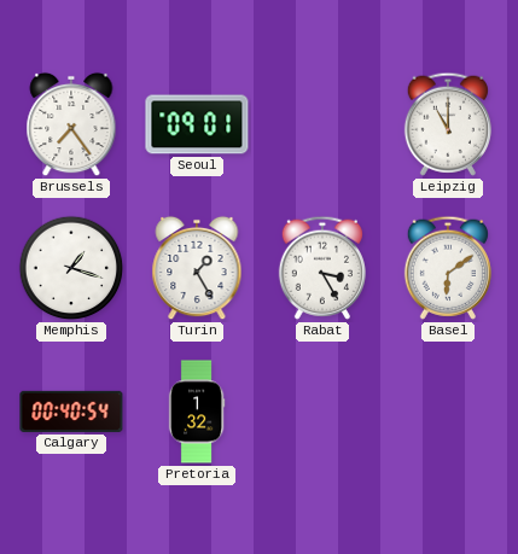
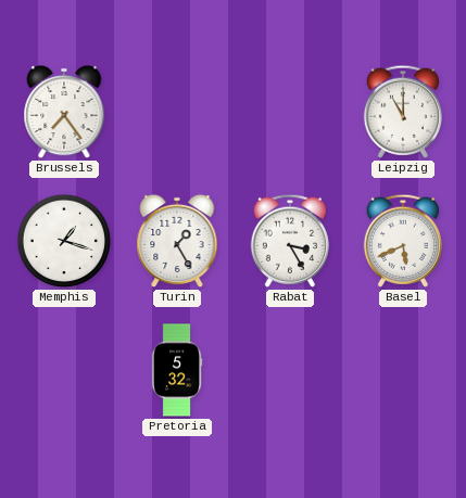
Seoul: 09:01 -> none (197, 124)
Basel: 6:09 -> 5:41 (402, 241)
Calgary: 00:40 -> none (71, 412)
Pretoria: 1:32 -> 5:32 (177, 370)
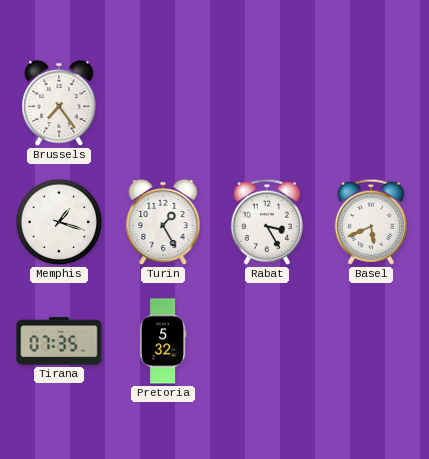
Leipzig: 11:00 -> none (402, 112)
Tirana: none -> 07:35 (59, 341)
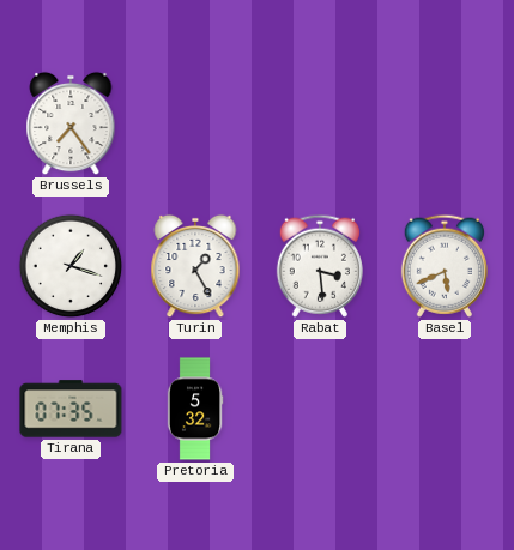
Rabat: 3:25 -> 3:29 (319, 266)
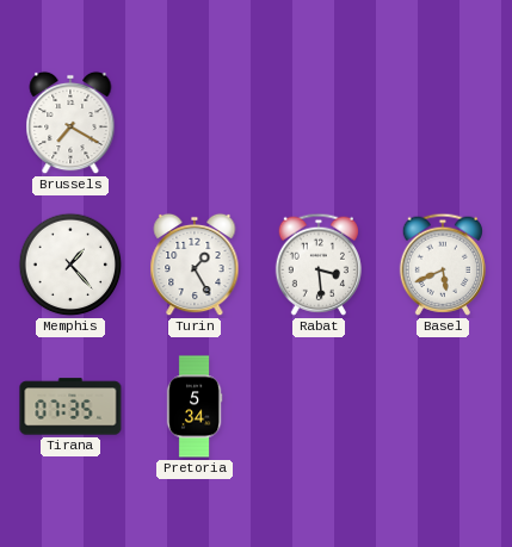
Brussels: 7:24 -> 7:20 (70, 123)
Memphis: 1:18 -> 1:23 (70, 265)
Pretoria: 5:32 -> 5:34 (195, 406)
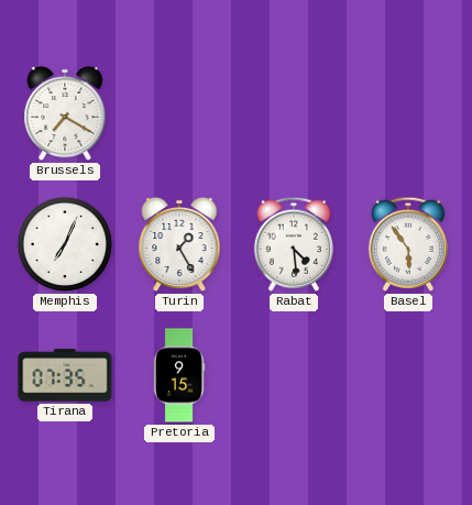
Memphis: 1:23 -> 7:04 (65, 244)
Rabat: 3:29 -> 4:29 (293, 244)
Basel: 5:41 -> 5:54 (407, 244)
Pretoria: 5:34 -> 9:15 (179, 375)
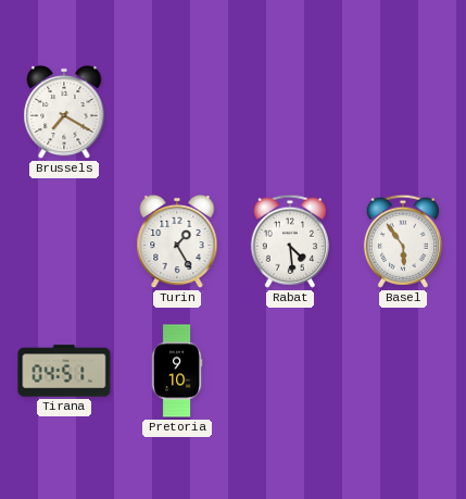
Memphis: 7:04 -> none (65, 244)
Tirana: 07:35 -> 04:51 (64, 371)
Pretoria: 9:15 -> 9:10 (177, 371)
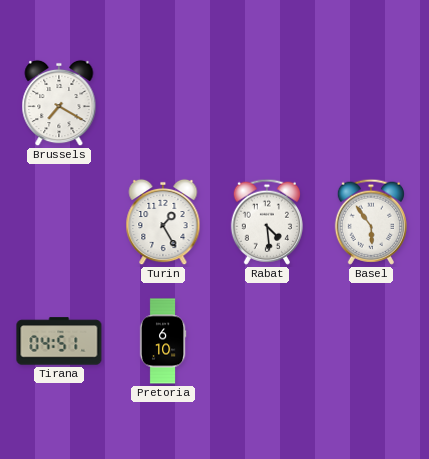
Pretoria: 9:10 -> 6:10 (163, 341)
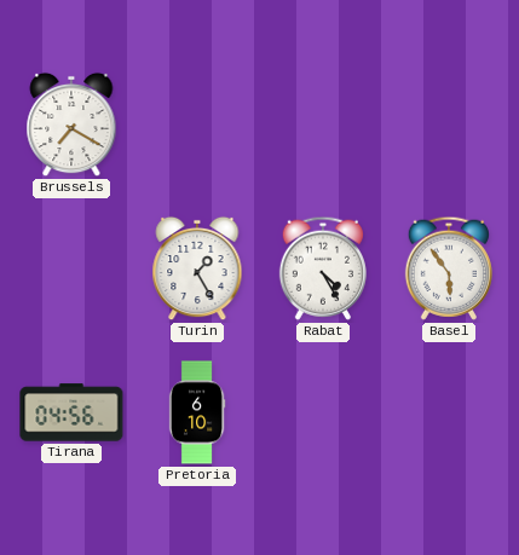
Rabat: 4:29 -> 4:25 (322, 268)
Tirana: 04:51 -> 04:56 (71, 412)
